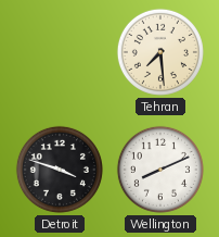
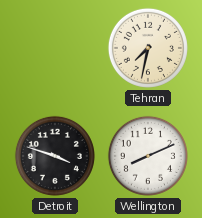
Tehran: 7:29 -> 7:32 (148, 48)
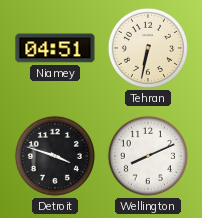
Niamey: none -> 04:51 (55, 48)
Tehran: 7:32 -> 6:32 (148, 48)
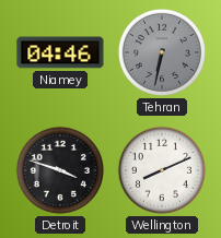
Niamey: 04:51 -> 04:46 (60, 52)
Tehran dial: cream -> grey (162, 52)
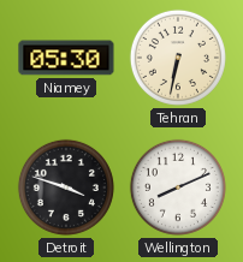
Niamey: 04:46 -> 05:30 (66, 58)
Tehran dial: grey -> cream (178, 58)
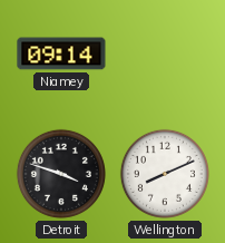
Niamey: 05:30 -> 09:14 (61, 54)
Tehran: 6:32 -> none (178, 58)
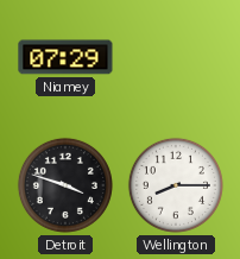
Niamey: 09:14 -> 07:29 (65, 57)
Wellington: 8:11 -> 8:15 (176, 185)
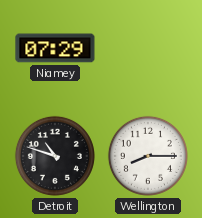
Detroit: 3:48 -> 10:48 (55, 156)
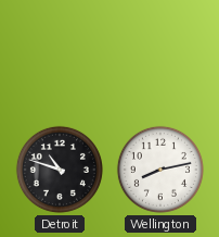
Niamey: 07:29 -> none (55, 48)
Wellington: 8:15 -> 8:13 (160, 170)
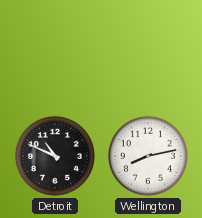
Detroit: 10:48 -> 10:49 (55, 156)
